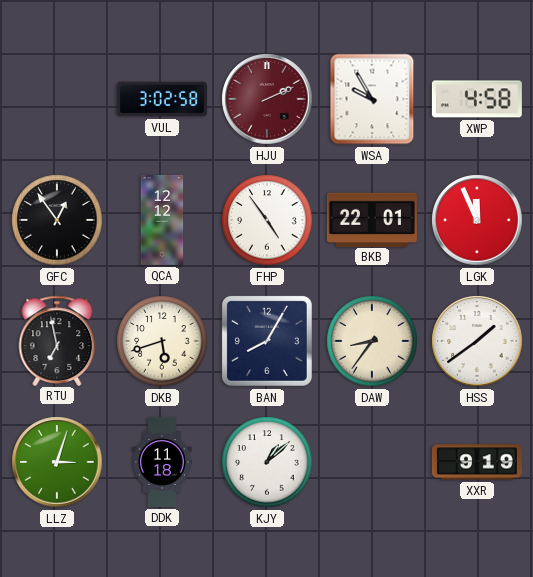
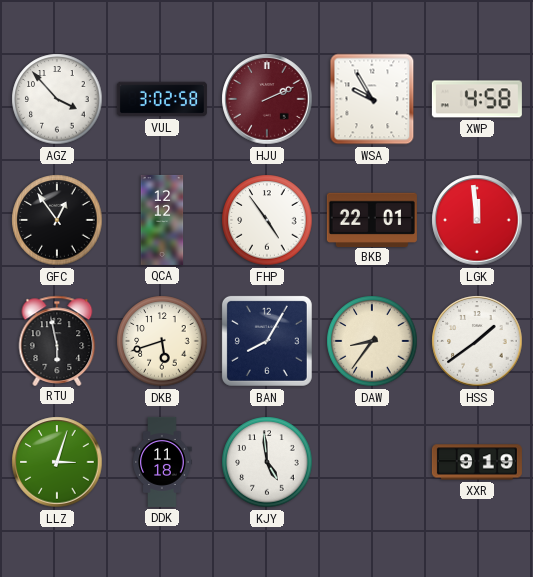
AGZ: none -> 3:53 (57, 99)
LGK: 11:56 -> 11:59 (477, 220)
RTU: 6:58 -> 5:58 (57, 340)
KJY: 1:08 -> 4:59 (267, 462)
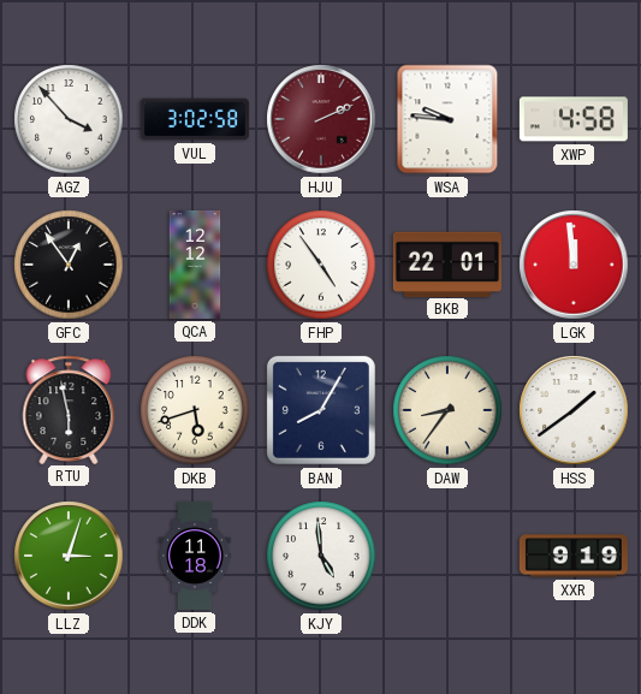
WSA: 9:55 -> 9:46 (447, 119)
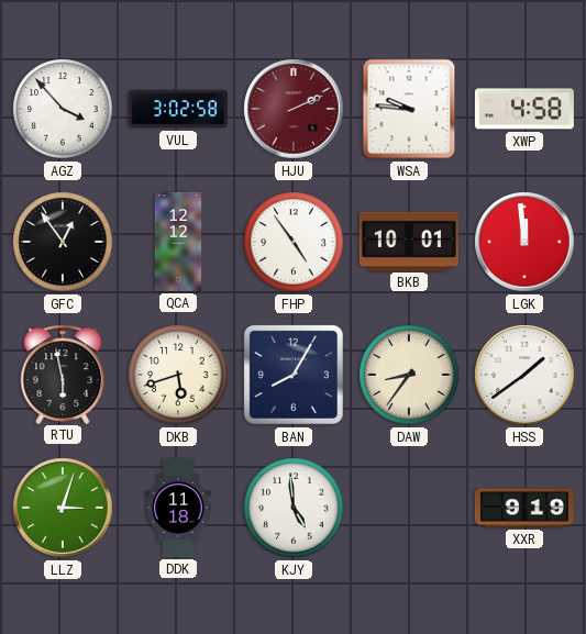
BKB: 22:01 -> 10:01 (409, 241)
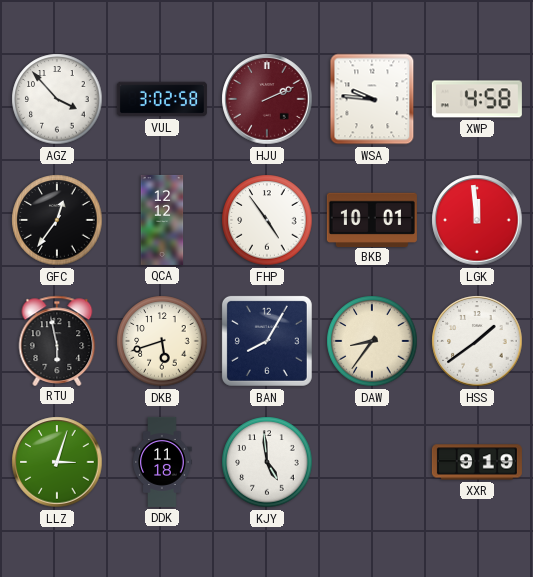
GFC: 12:54 -> 12:36 (57, 220)
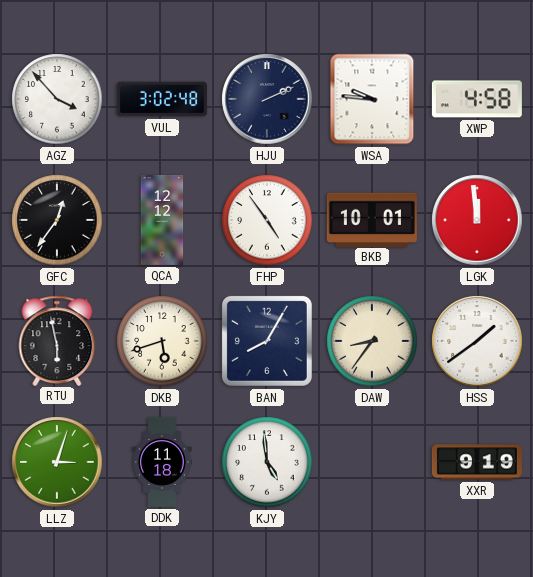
VUL: 3:02:58 -> 3:02:48 (162, 99)
HJU dial: burgundy -> navy (267, 99)
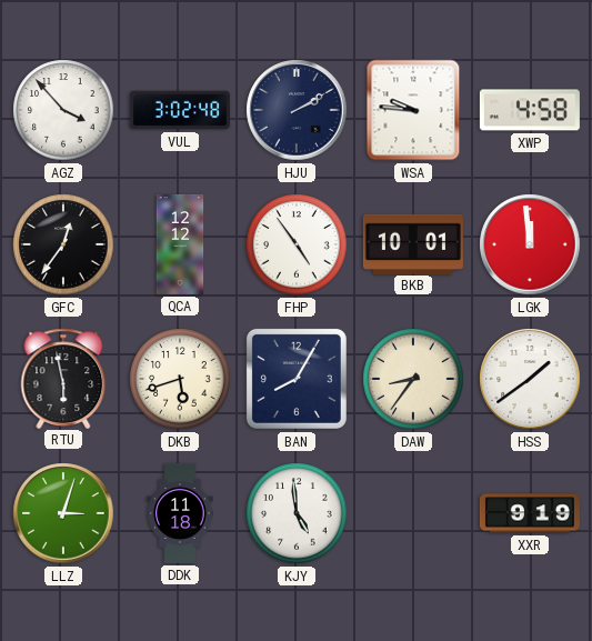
HJU: 2:11 -> 2:10 (297, 110)
